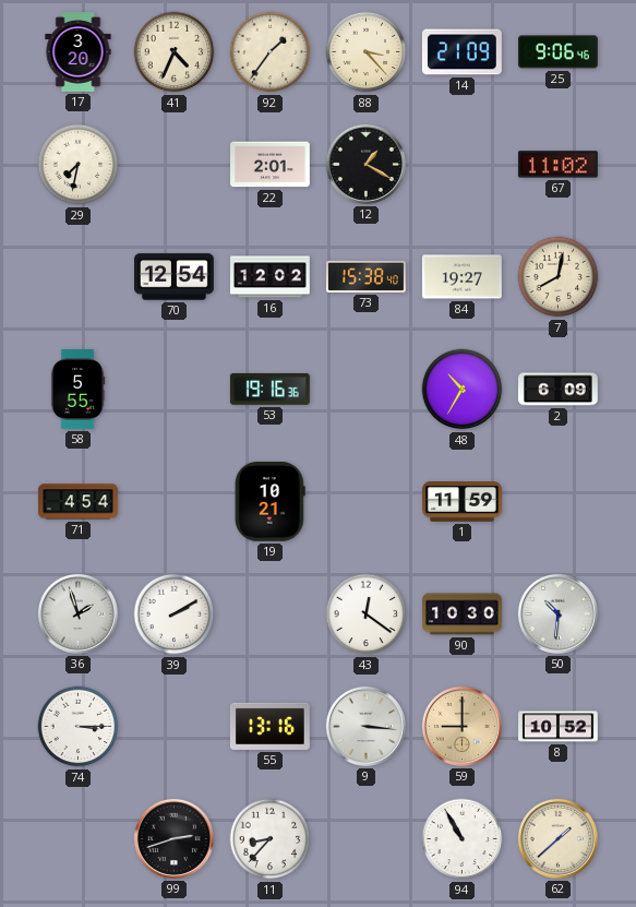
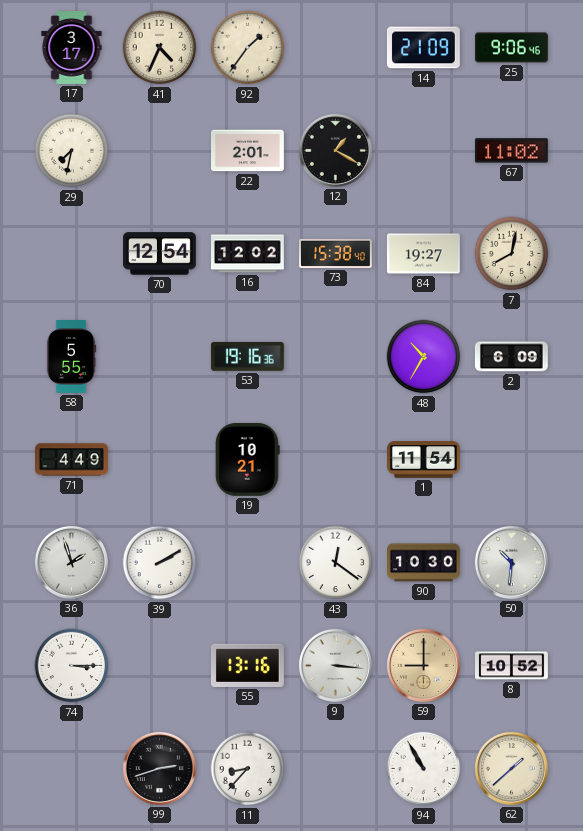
17: 3:20 -> 3:17 (72, 48)
88: 3:23 -> none (367, 52)
71: 4:54 -> 4:49 (72, 460)
1: 11:59 -> 11:54 (424, 460)
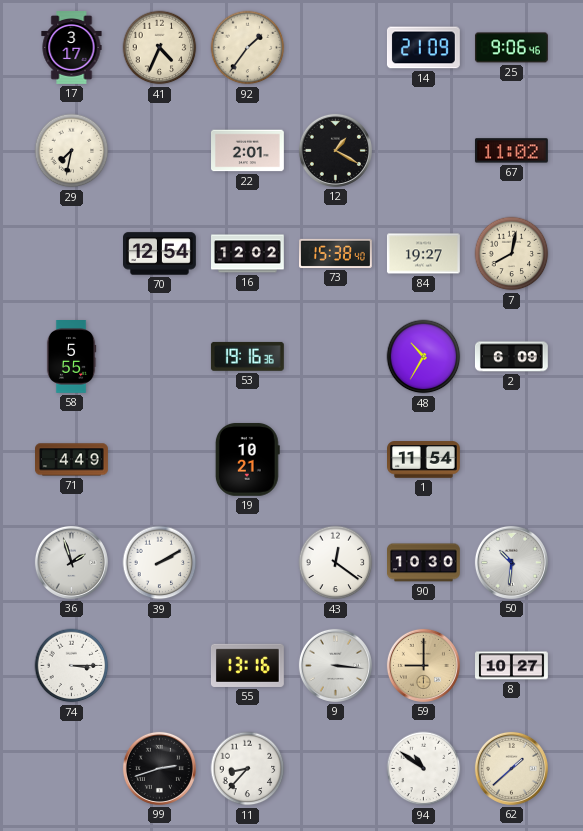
8: 10:52 -> 10:27 (512, 666)
94: 10:55 -> 10:51 (424, 769)
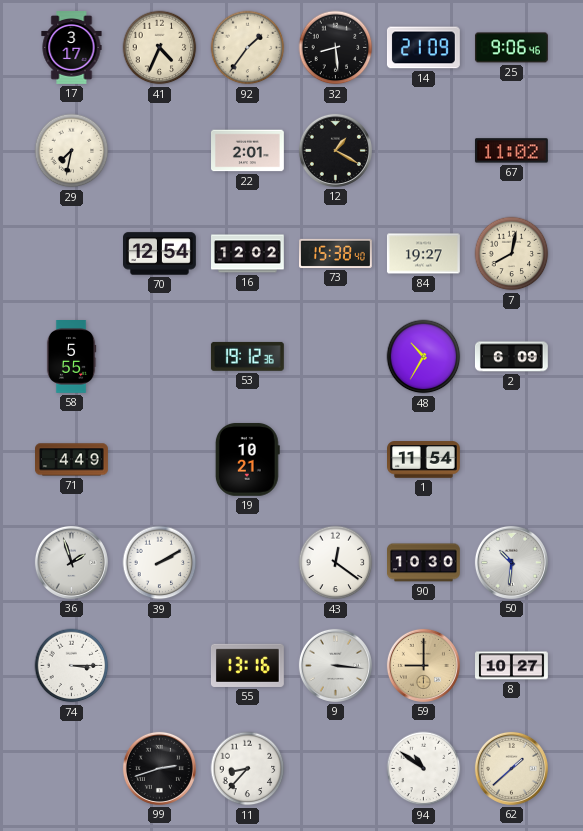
32: none -> 8:29 (336, 48)
53: 19:16 -> 19:12 (247, 356)
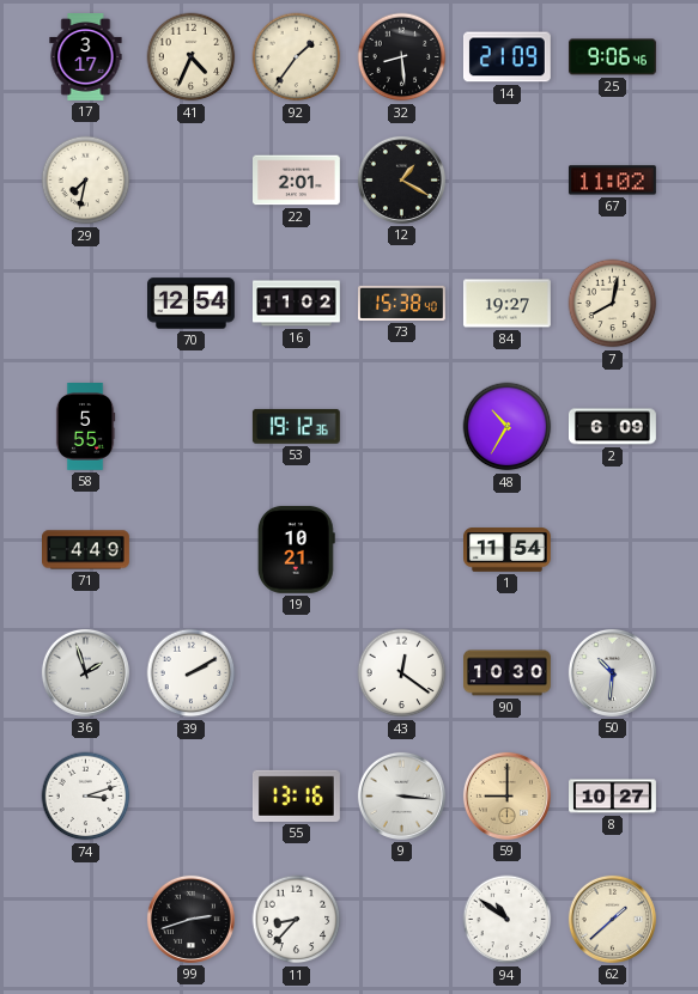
16: 12:02 -> 11:02 (297, 304)
74: 3:15 -> 3:12 (86, 797)
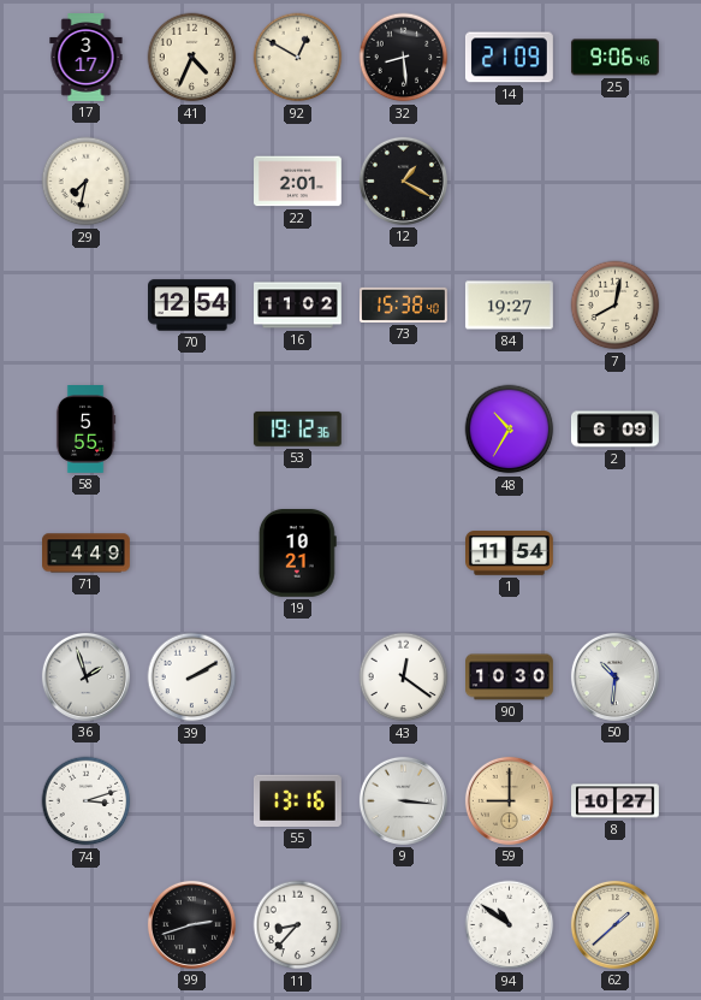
92: 1:36 -> 12:50 (298, 58)
67: 11:02 -> none (612, 181)
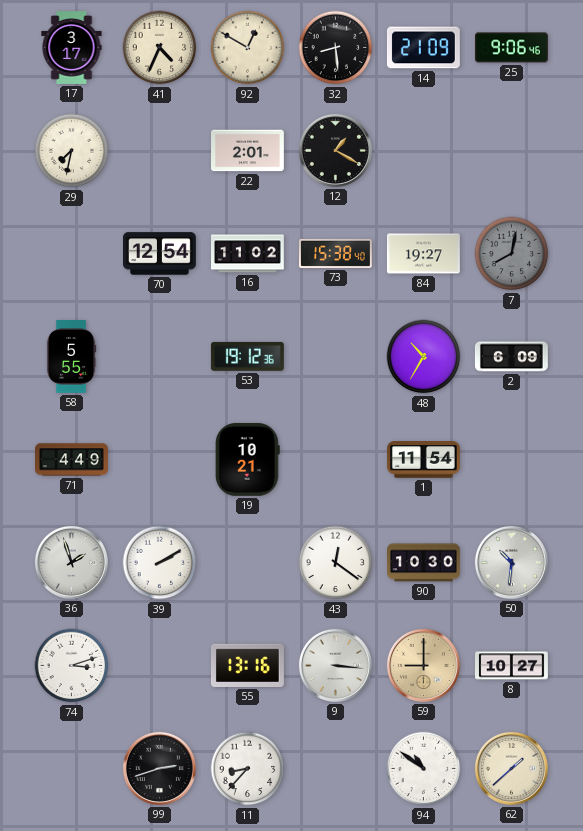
7 dial: cream -> grey (512, 254)
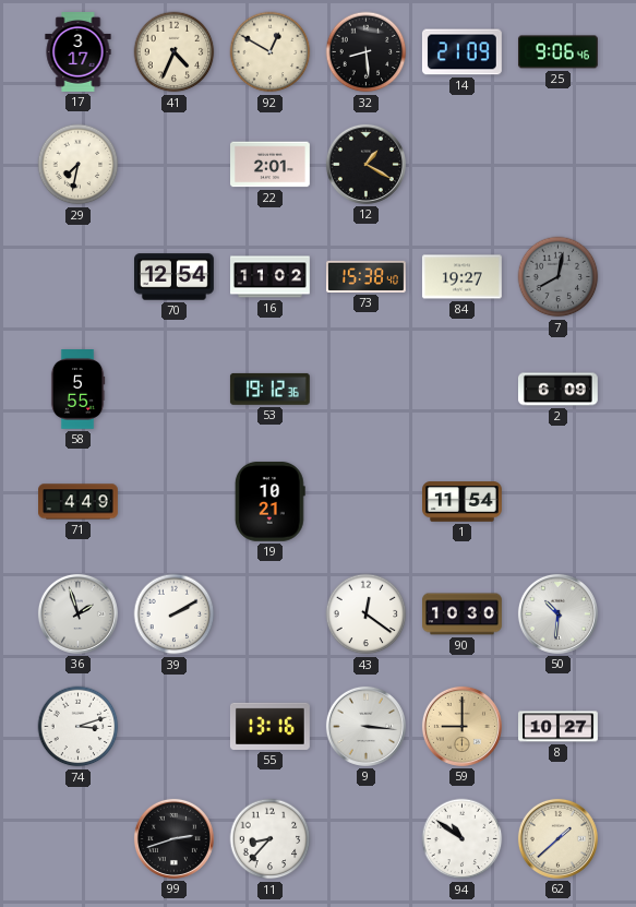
48: 10:35 -> none (424, 357)
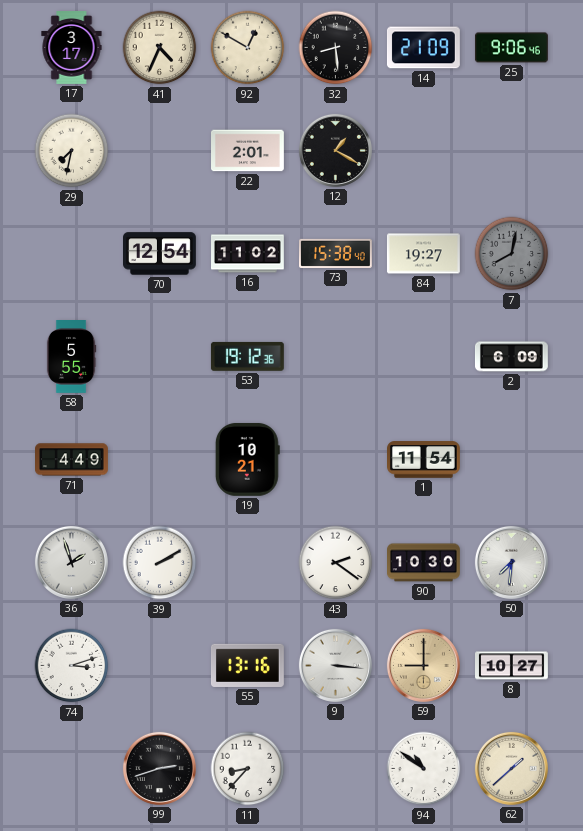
43: 12:21 -> 2:21 (336, 563)
50: 10:31 -> 7:31 (511, 562)
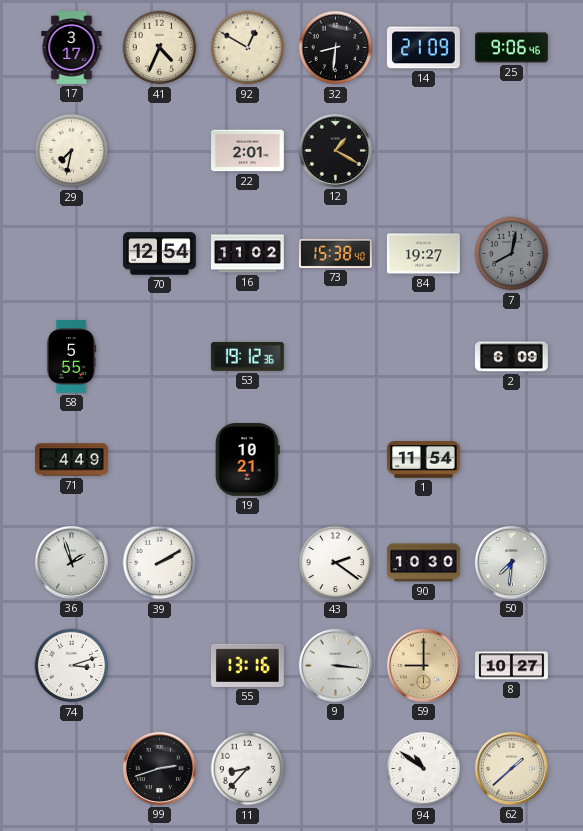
32: 8:29 -> 8:31 (336, 48)
